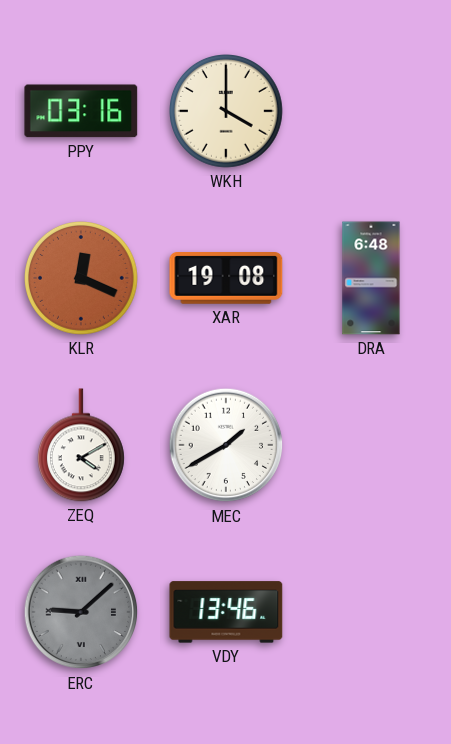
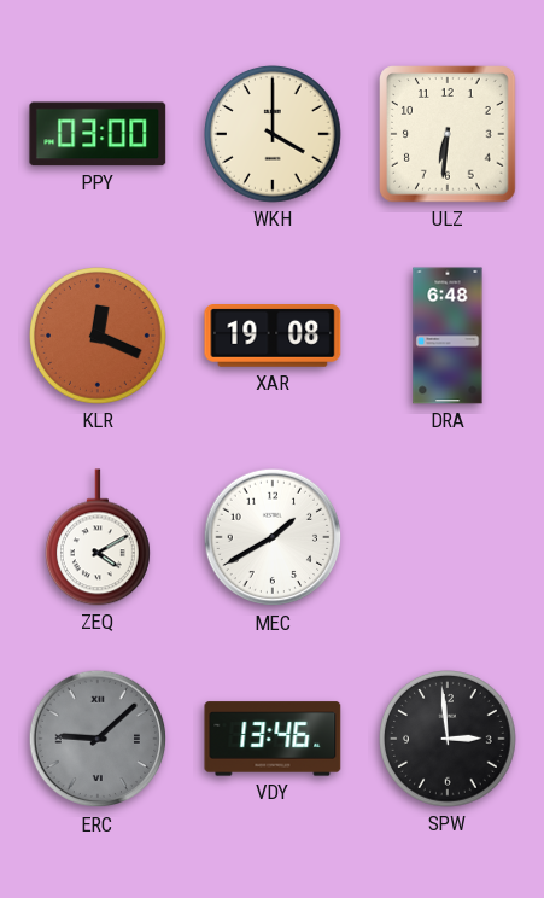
PPY: 03:16 -> 03:00 (98, 134)
ULZ: none -> 6:31 (448, 134)
SPW: none -> 2:59 (449, 740)
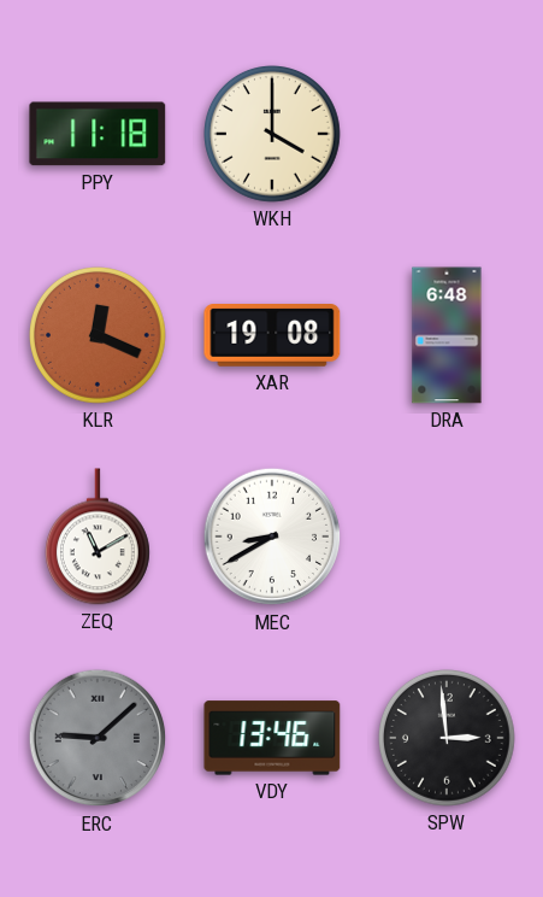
PPY: 03:00 -> 11:18 (98, 134)
ULZ: 6:31 -> none (448, 134)
ZEQ: 4:10 -> 11:10 (98, 537)
MEC: 1:40 -> 8:40 (272, 537)
